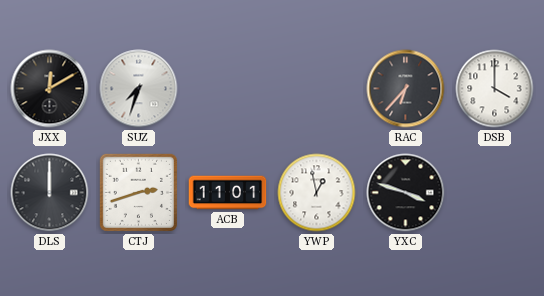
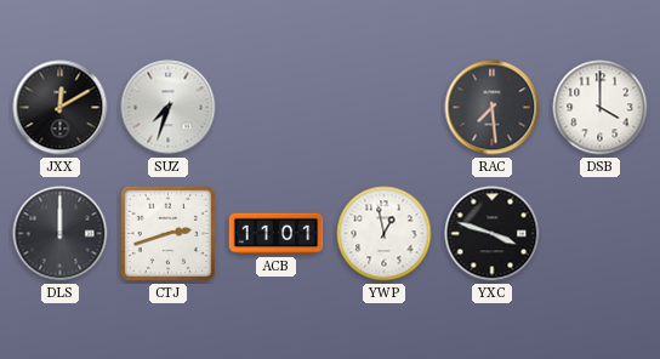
RAC: 6:37 -> 7:29 (493, 108)
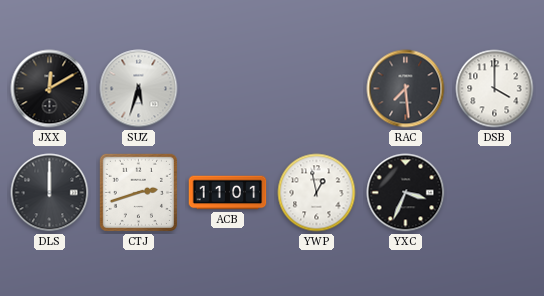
SUZ: 7:33 -> 5:33 (139, 89)
YXC: 3:48 -> 3:34 (406, 193)
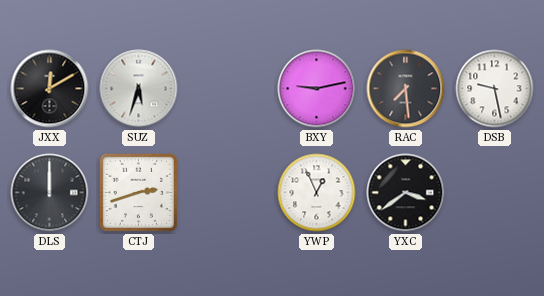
BXY: none -> 9:13 (317, 89)
DSB: 4:00 -> 9:28 (495, 89)
ACB: 11:01 -> none (228, 193)
YWP: 12:58 -> 12:56 (317, 193)
YXC: 3:34 -> 3:39 (406, 193)
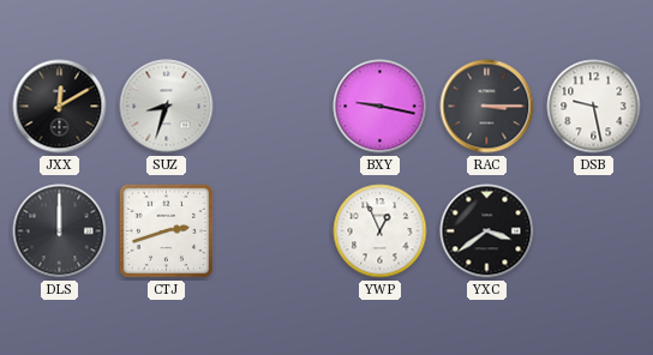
SUZ: 5:33 -> 8:33 (167, 107)
BXY: 9:13 -> 9:17 (381, 107)
RAC: 7:29 -> 3:15 (487, 107)
